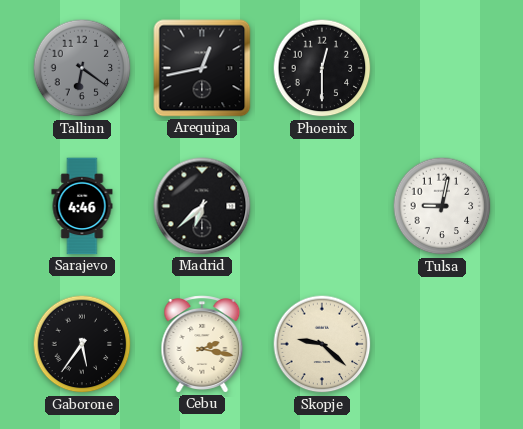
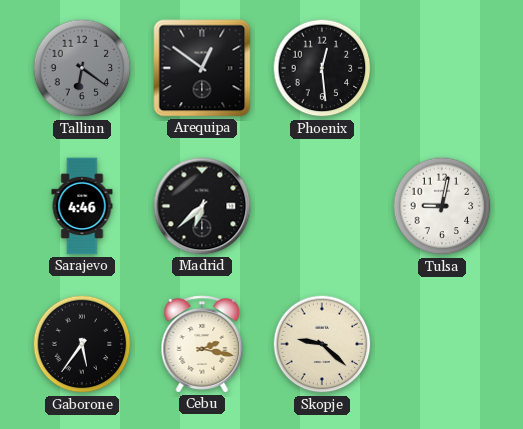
Arequipa: 12:43 -> 12:51 (202, 68)
Phoenix: 12:30 -> 12:29 (322, 68)
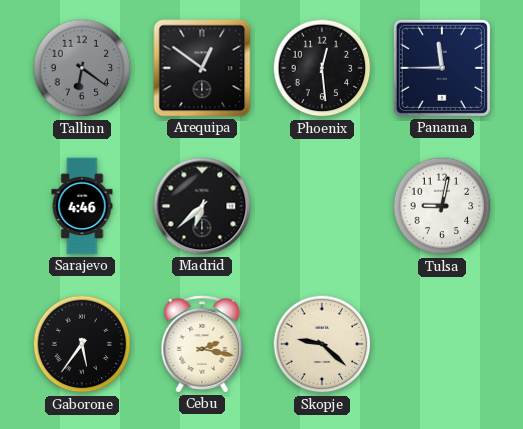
Panama: none -> 11:45 (442, 68)
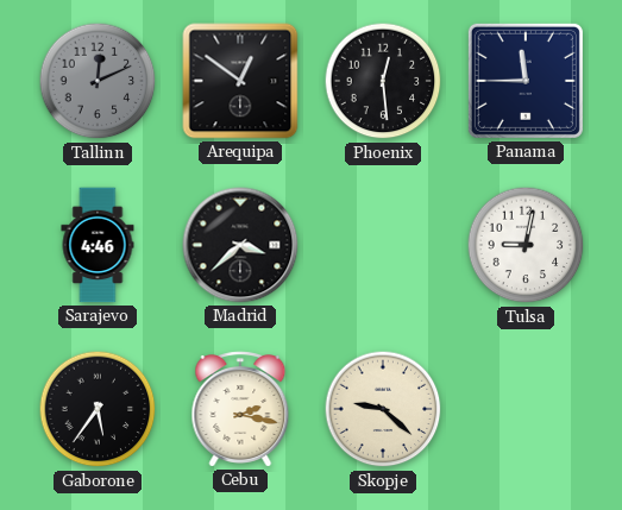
Tallinn: 6:21 -> 12:11 (98, 81)
Madrid: 6:38 -> 3:38 (240, 245)
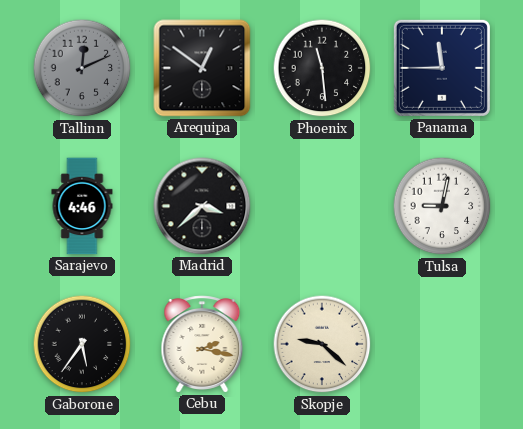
Phoenix: 12:29 -> 11:29 (322, 68)
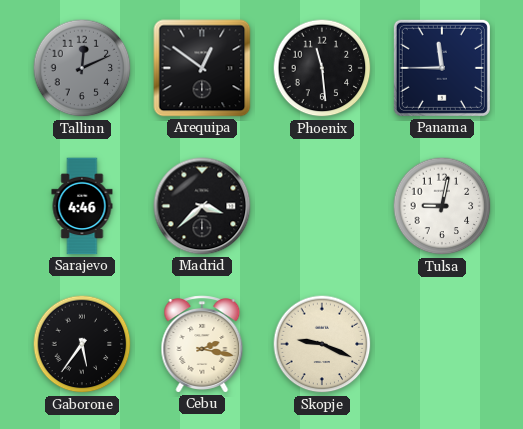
Skopje: 9:22 -> 9:19 (322, 344)
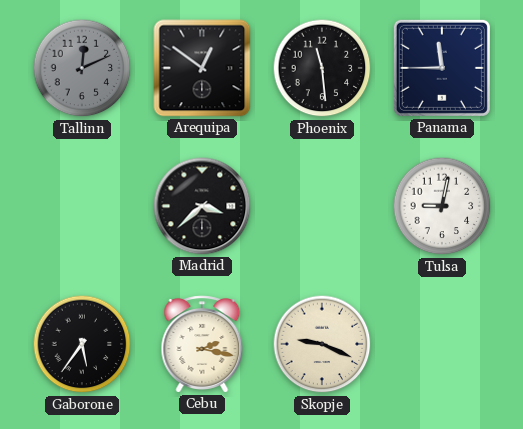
Sarajevo: 4:46 -> none (82, 206)
